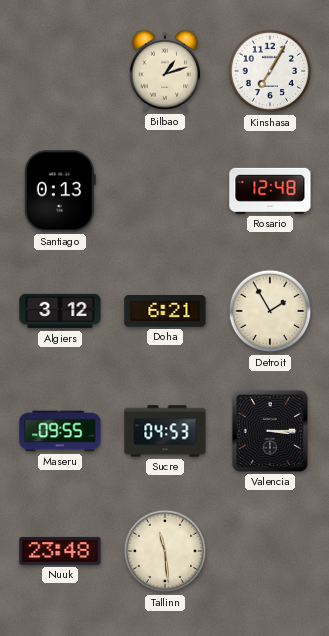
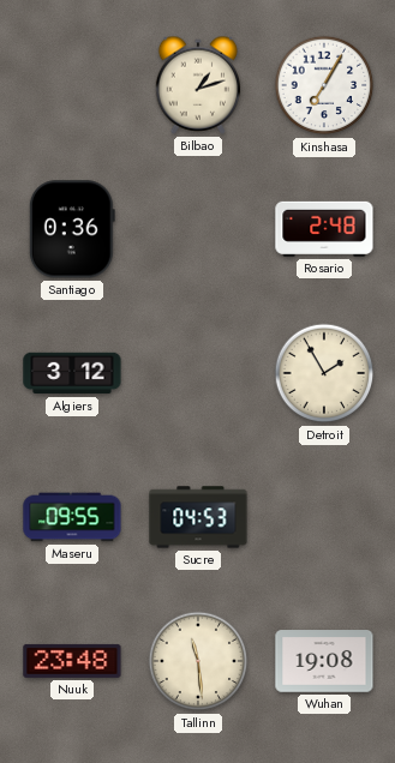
Santiago: 0:13 -> 0:36 (72, 229)
Rosario: 12:48 -> 2:48 (324, 229)
Doha: 6:21 -> none (165, 311)
Valencia: 3:15 -> none (270, 431)
Wuhan: none -> 19:08 (324, 661)
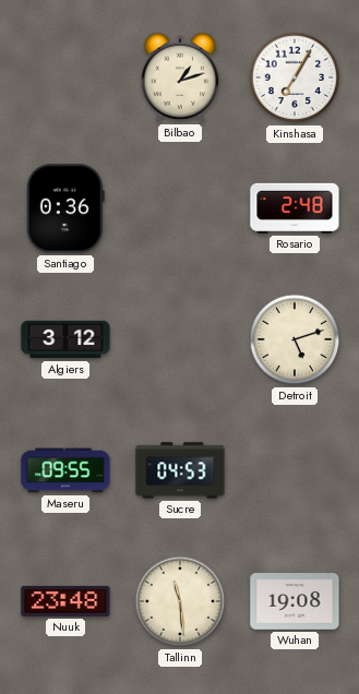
Detroit: 1:55 -> 5:12 (295, 339)
